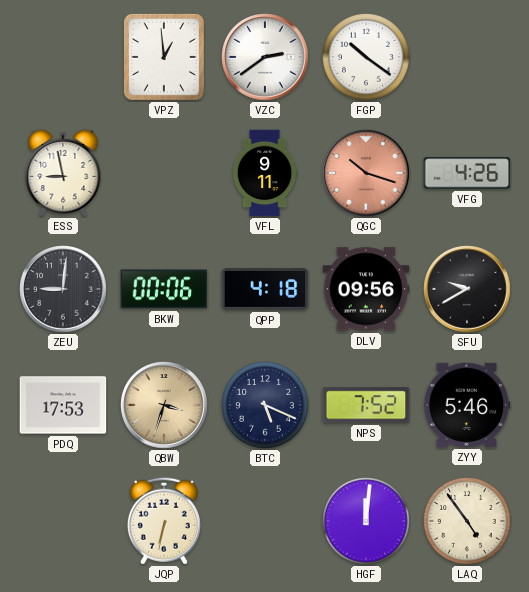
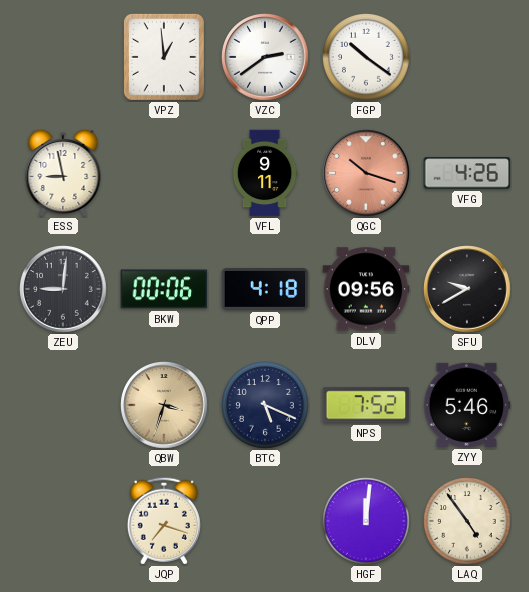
PDQ: 17:53 -> none (63, 405)
JQP: 6:32 -> 7:18 (164, 521)
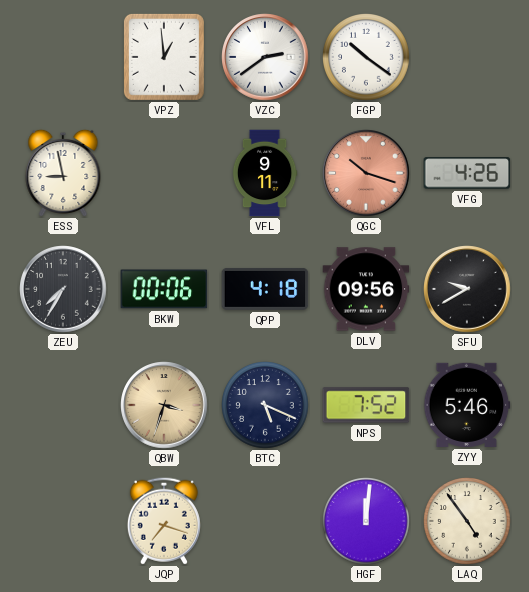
ZEU: 9:01 -> 7:35 (63, 289)
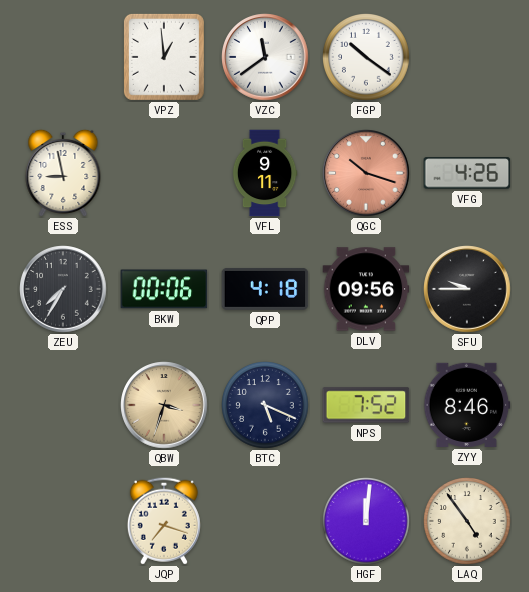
VZC: 2:39 -> 11:39 (265, 57)
SFU: 9:40 -> 9:45 (467, 289)
ZYY: 5:46 -> 8:46 (467, 405)
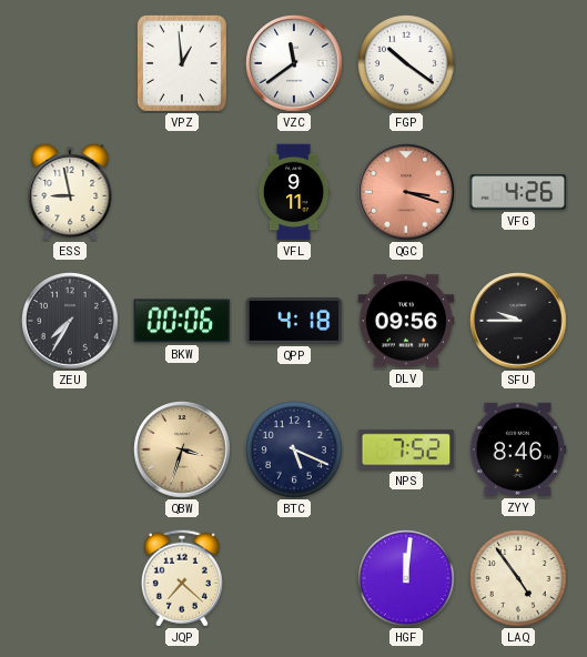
QGC: 10:18 -> 3:18 (406, 192)
JQP: 7:18 -> 7:22 (182, 578)
